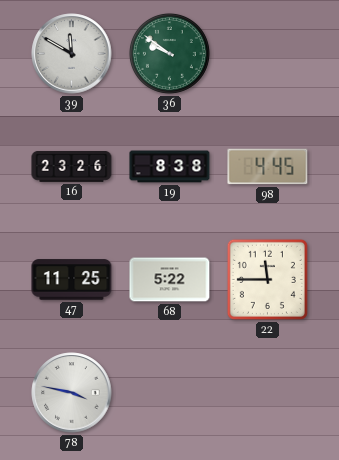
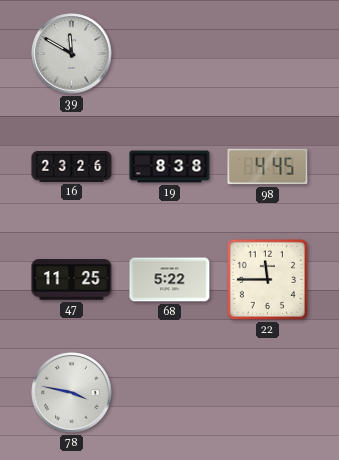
36: 9:51 -> none (169, 53)
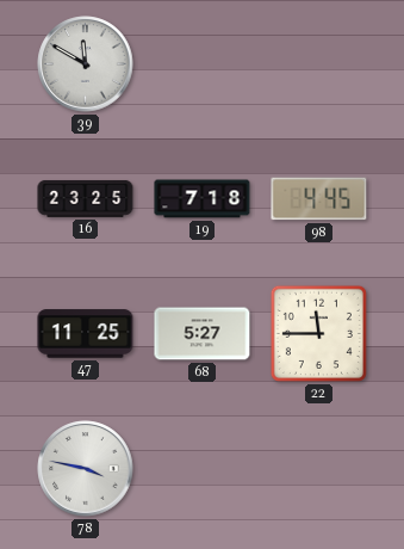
16: 23:26 -> 23:25 (86, 199)
19: 8:38 -> 7:18 (203, 199)
68: 5:22 -> 5:27 (203, 334)
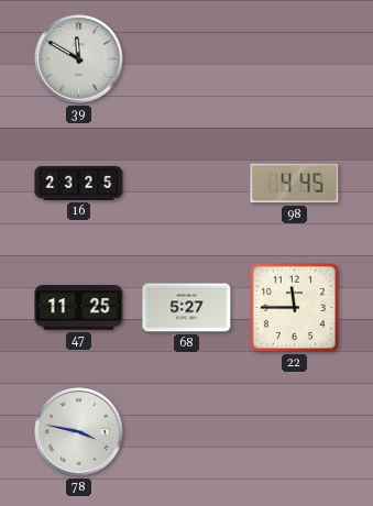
19: 7:18 -> none (203, 199)
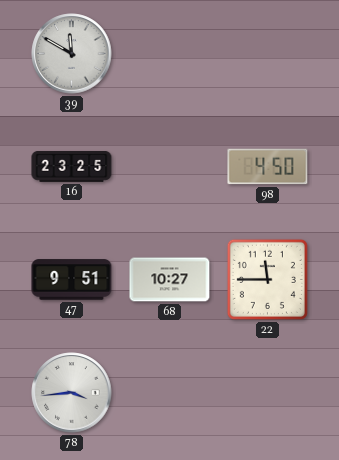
98: 4:45 -> 4:50 (268, 167)
47: 11:25 -> 9:51 (72, 280)
68: 5:27 -> 10:27 (170, 280)
78: 3:47 -> 3:44 (72, 393)
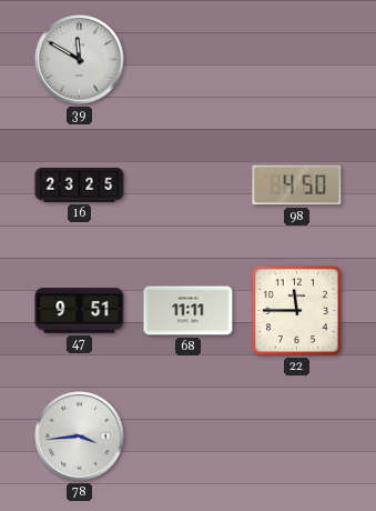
68: 10:27 -> 11:11 (189, 311)
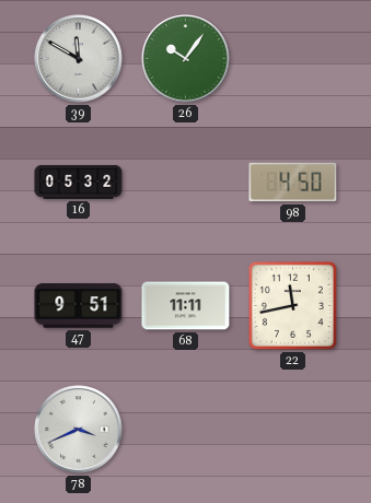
26: none -> 10:06 (186, 59)
16: 23:25 -> 05:32 (79, 183)
22: 11:45 -> 11:43 (292, 305)
78: 3:44 -> 3:41 (79, 430)
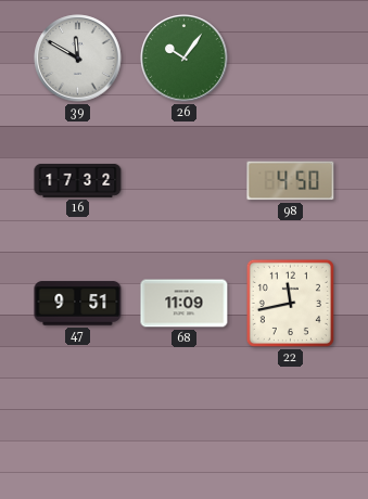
16: 05:32 -> 17:32 (78, 181)
68: 11:11 -> 11:09 (185, 304)
78: 3:41 -> none (79, 430)
